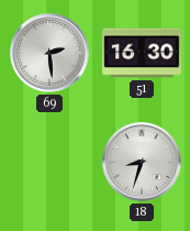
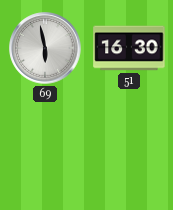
69: 2:29 -> 5:58 (45, 48)
18: 8:33 -> none (142, 162)
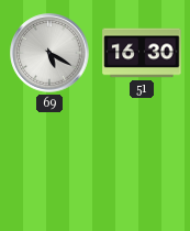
69: 5:58 -> 5:20 (49, 53)
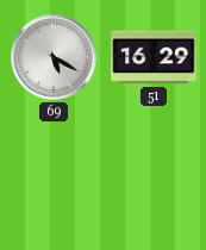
51: 16:30 -> 16:29 (154, 57)
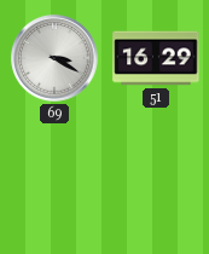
69: 5:20 -> 3:20 (54, 58)
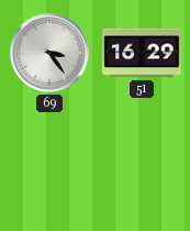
69: 3:20 -> 3:24 (49, 53)
